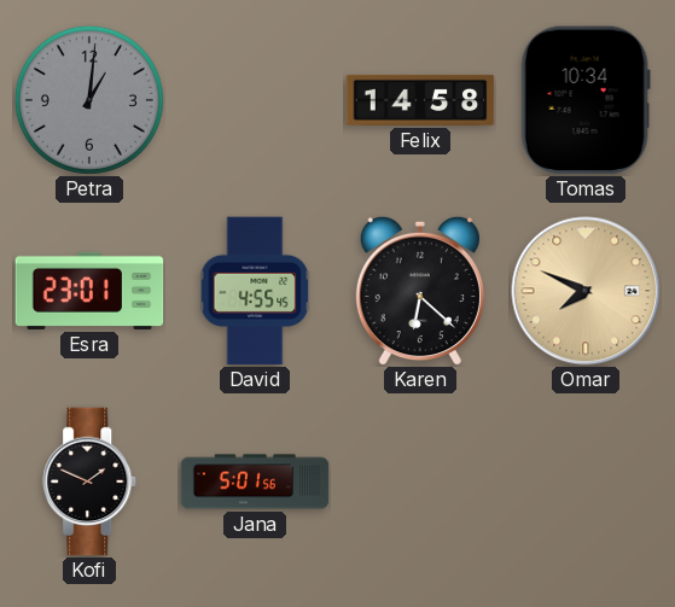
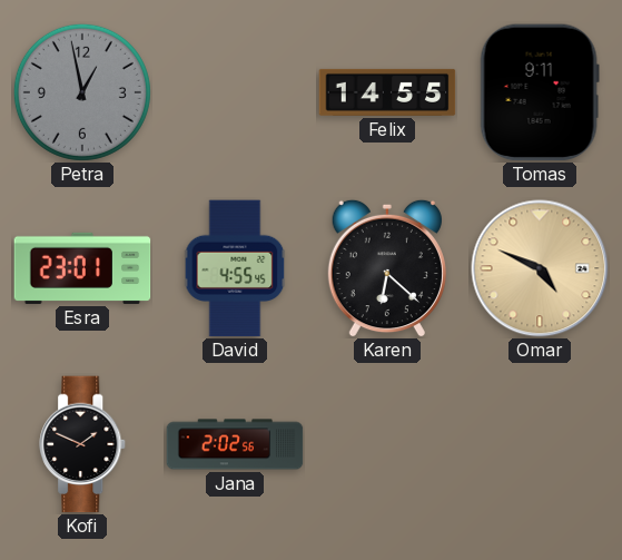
Petra: 1:01 -> 12:58 (82, 92)
Felix: 14:58 -> 14:55 (387, 92)
Tomas: 10:34 -> 9:11 (540, 92)
Omar: 7:49 -> 4:49 (540, 268)
Jana: 5:01 -> 2:02 (235, 444)
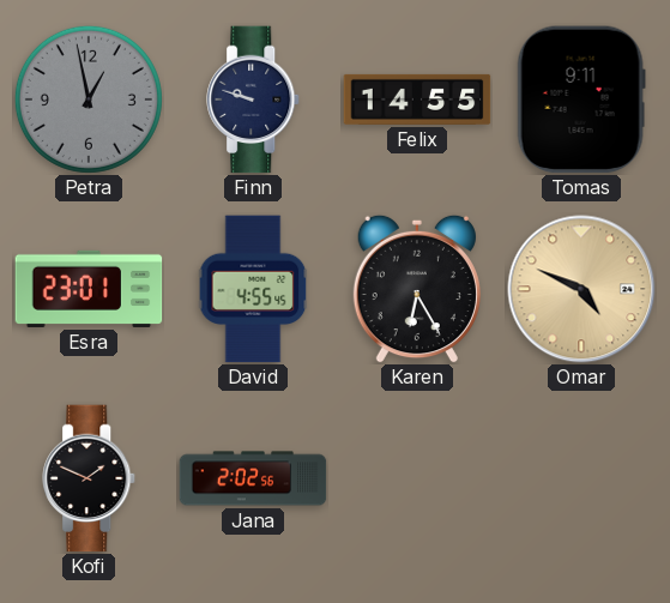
Finn: none -> 9:48 (254, 100)
Karen: 6:22 -> 6:25 (417, 289)
